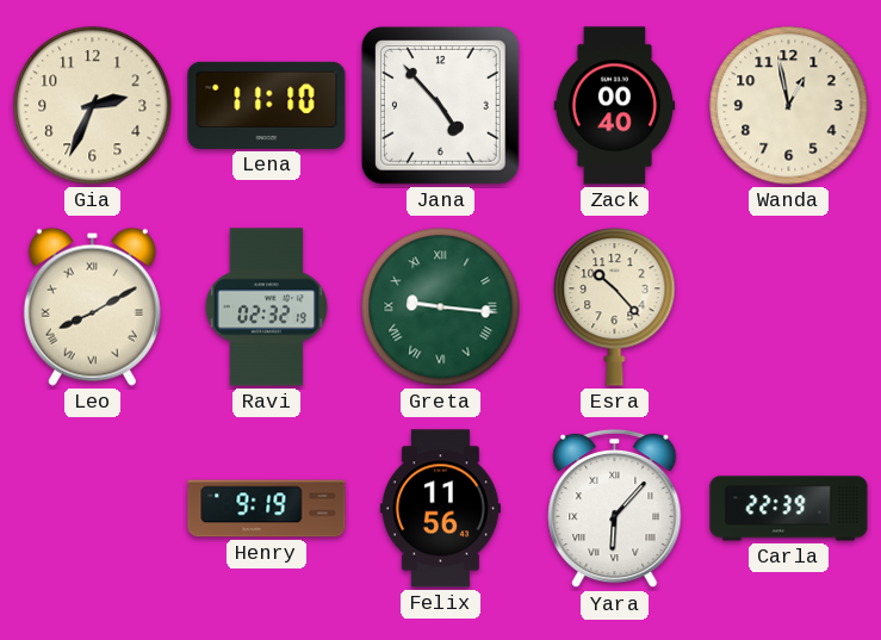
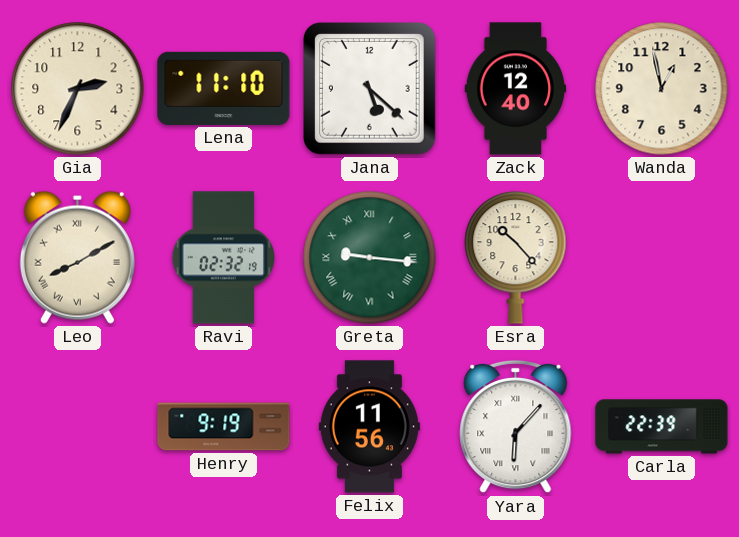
Jana: 4:53 -> 5:22 (370, 89)
Zack: 00:40 -> 12:40 (516, 89)
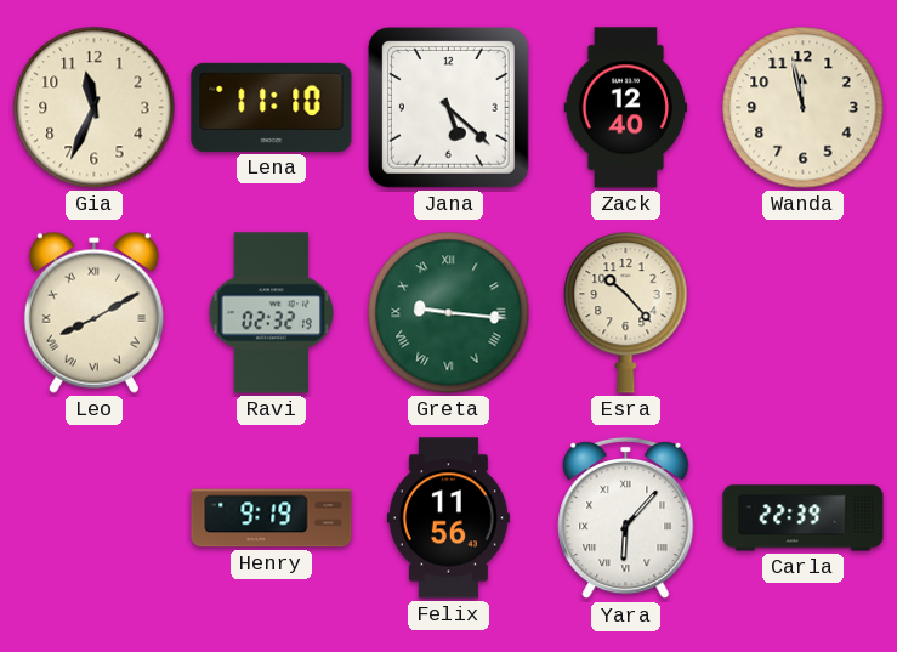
Gia: 2:34 -> 11:34 (95, 108)
Wanda: 12:58 -> 11:58 (804, 108)
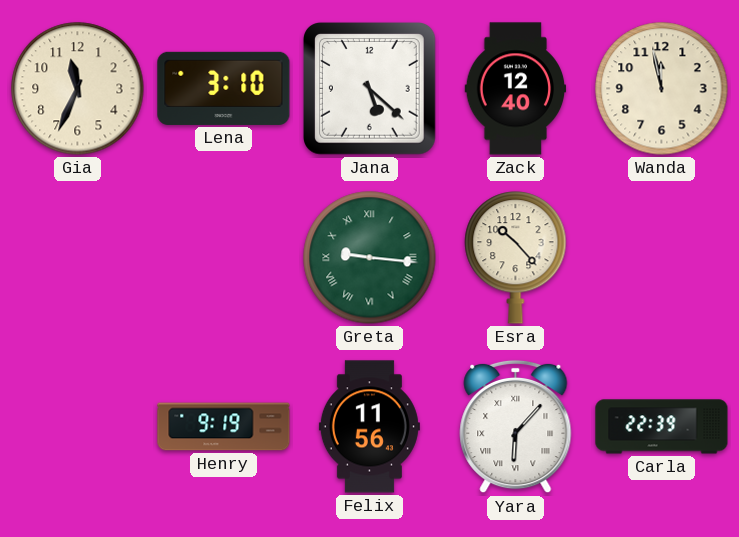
Lena: 11:10 -> 3:10 (224, 88)
Leo: 8:10 -> none (93, 312)
Ravi: 02:32 -> none (271, 313)
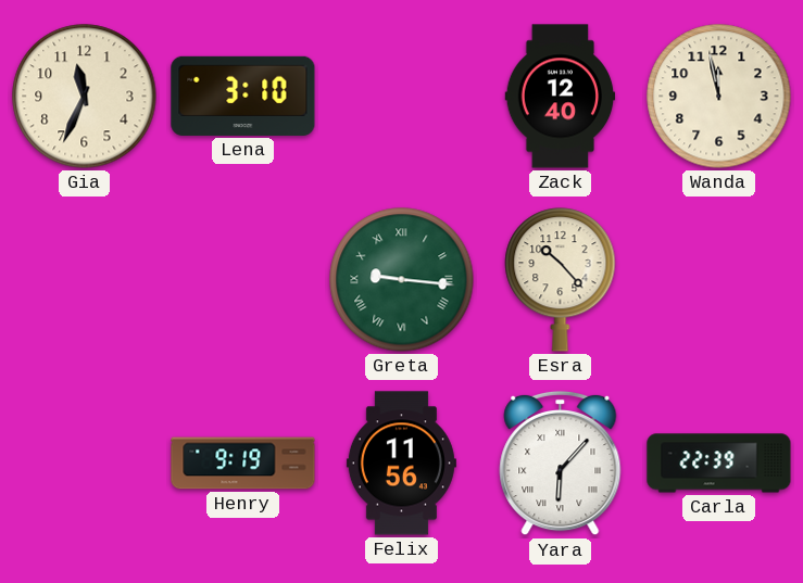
Jana: 5:22 -> none (370, 89)
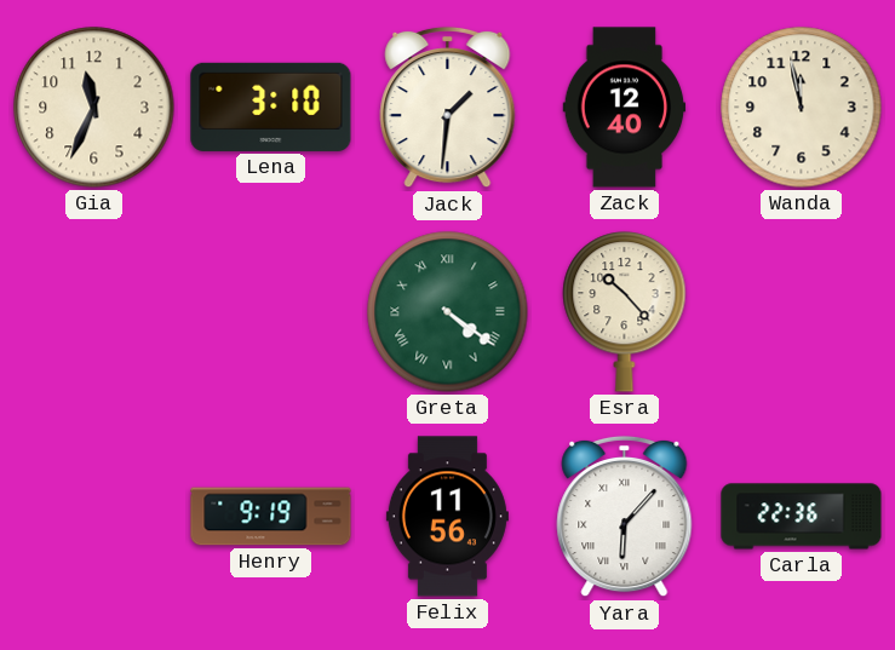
Jack: none -> 1:31 (448, 108)
Greta: 9:16 -> 4:21 (448, 312)
Carla: 22:39 -> 22:36 (802, 517)
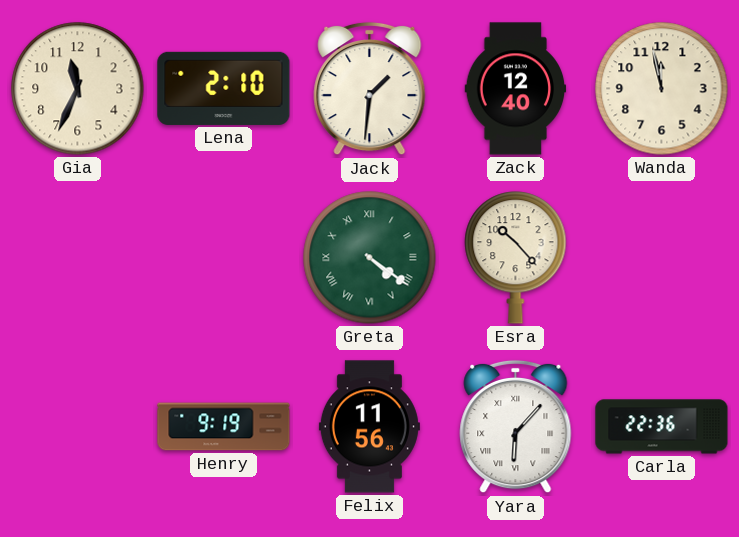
Lena: 3:10 -> 2:10 (224, 88)
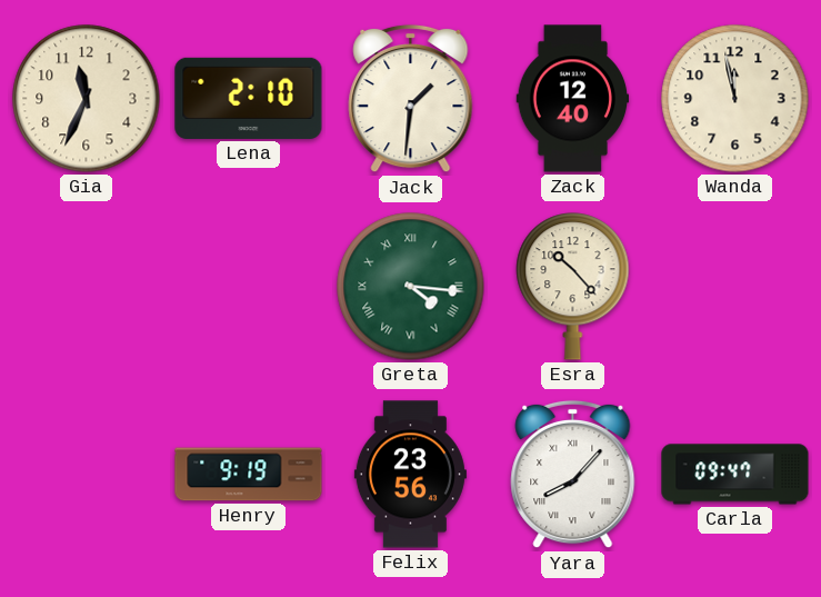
Greta: 4:21 -> 4:16 (411, 287)
Felix: 11:56 -> 23:56 (410, 475)
Yara: 6:07 -> 8:07 (573, 475)
Carla: 22:36 -> 09:47 (735, 475)
